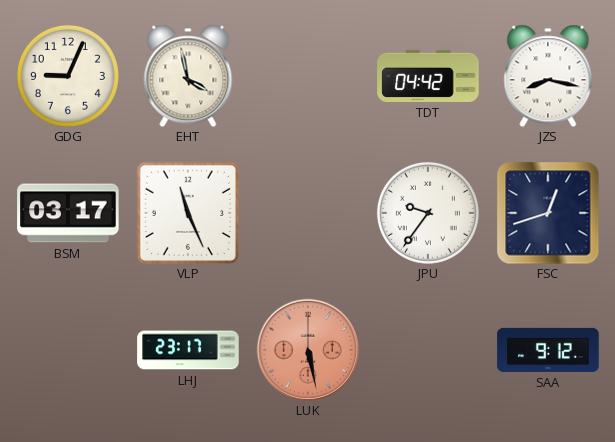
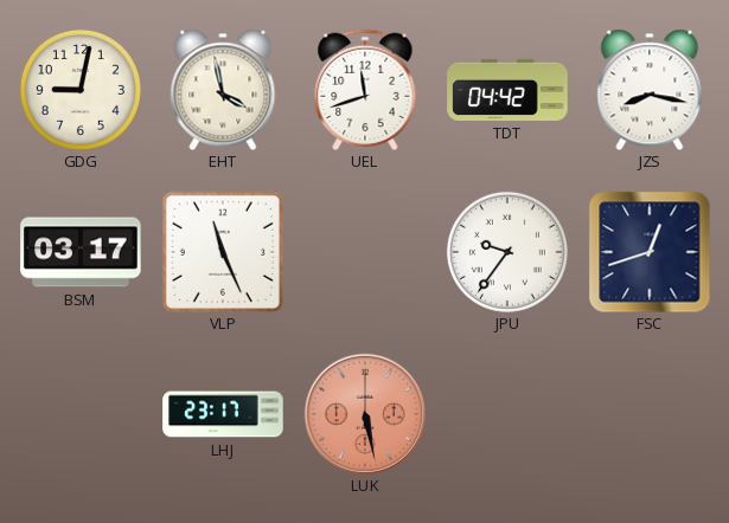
GDG: 9:04 -> 9:02 (81, 90)
UEL: none -> 11:42 (365, 90)
SAA: 9:12 -> none (548, 350)
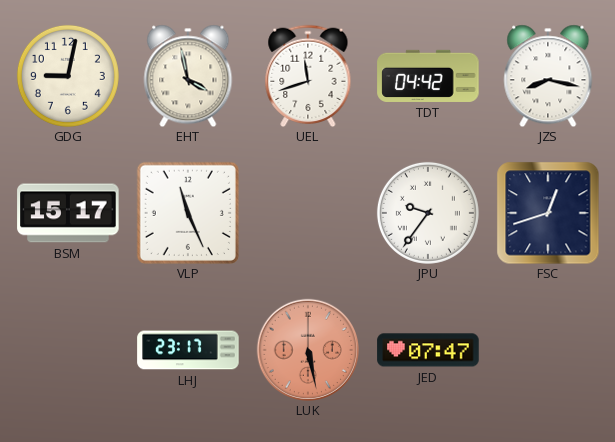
BSM: 03:17 -> 15:17 (68, 213)
JED: none -> 07:47 (428, 350)
